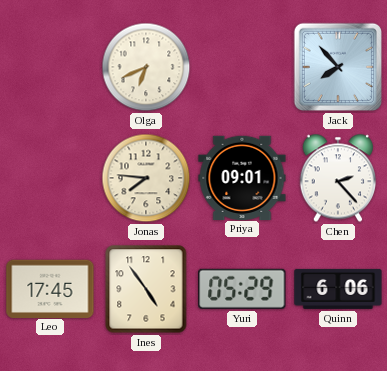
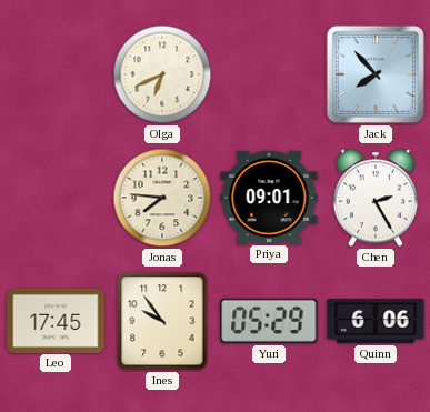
Chen: 2:23 -> 2:25 (374, 198)
Ines: 4:54 -> 9:54 (162, 321)
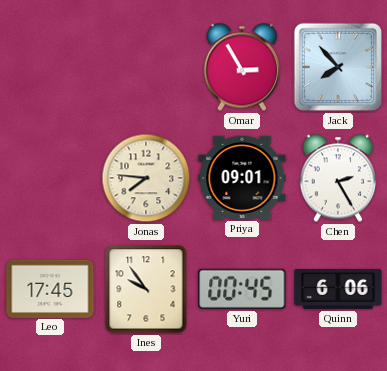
Olga: 6:41 -> none (162, 74)
Omar: none -> 2:55 (241, 67)
Yuri: 05:29 -> 00:45 (242, 289)
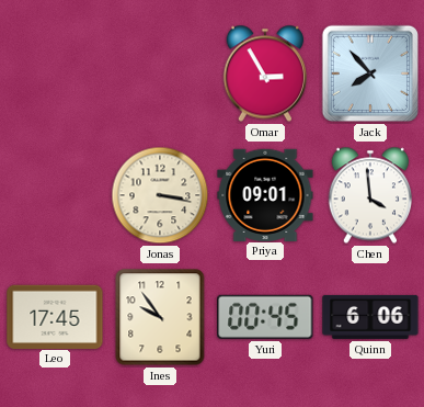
Jonas: 7:46 -> 3:17 (160, 195)
Chen: 2:25 -> 3:59 (369, 195)
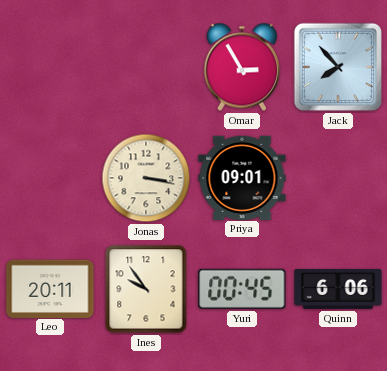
Chen: 3:59 -> none (369, 195)
Leo: 17:45 -> 20:11 (50, 288)
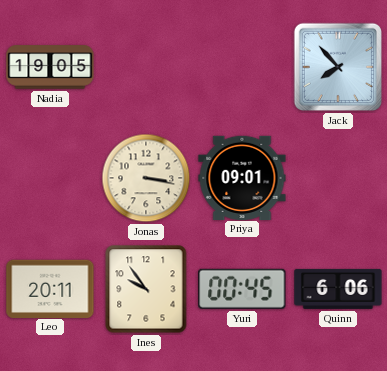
Nadia: none -> 19:05 (50, 67)
Omar: 2:55 -> none (241, 67)
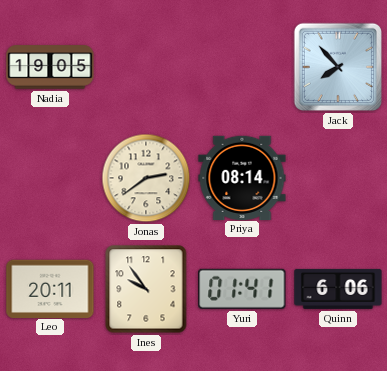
Jonas: 3:17 -> 2:39 (146, 178)
Priya: 09:01 -> 08:14 (242, 177)
Yuri: 00:45 -> 01:41 (242, 289)
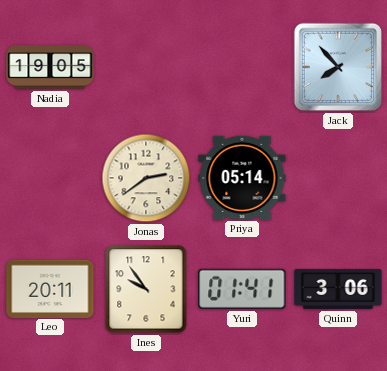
Priya: 08:14 -> 05:14 (242, 177)
Quinn: 6:06 -> 3:06 (338, 289)
